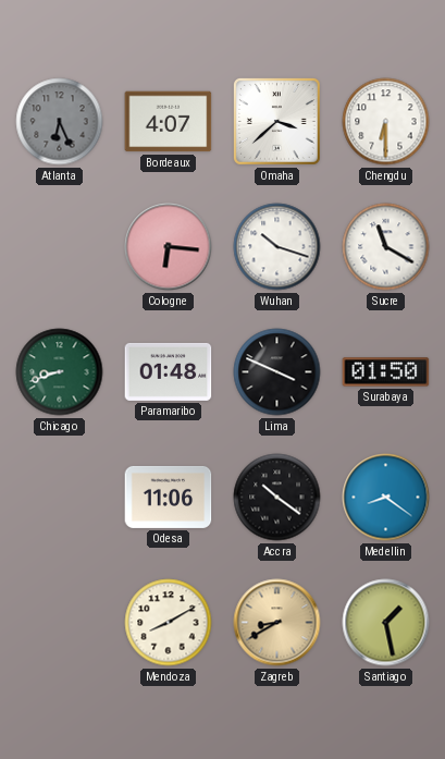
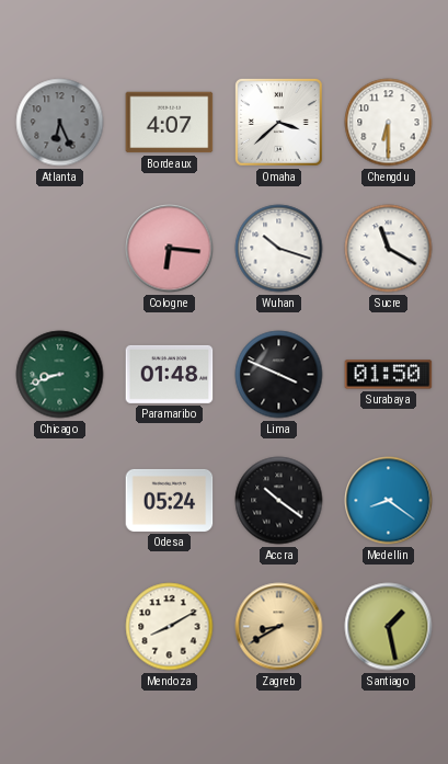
Odesa: 11:06 -> 05:24 (170, 500)
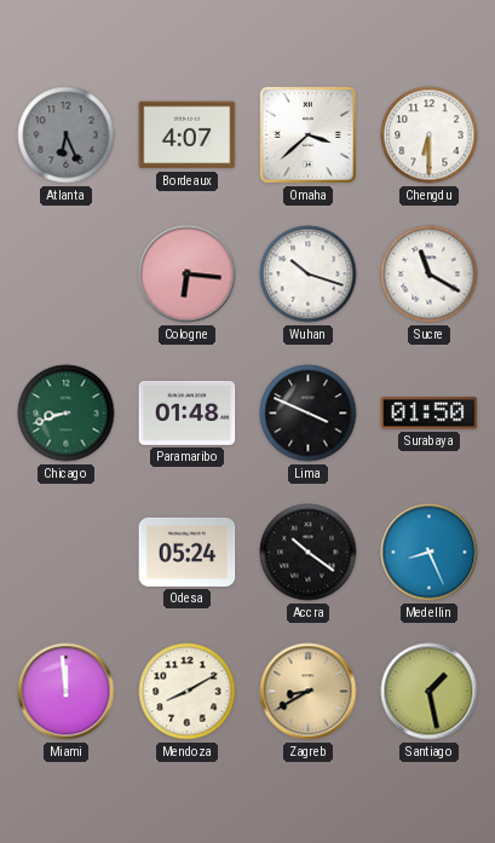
Medellin: 8:21 -> 8:26 (430, 553)
Miami: none -> 11:59 (67, 692)
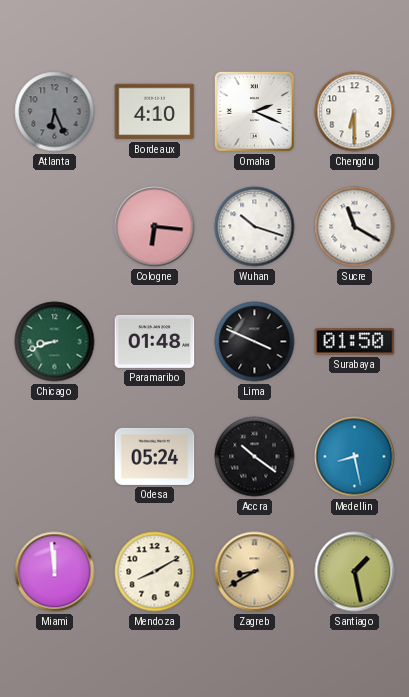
Bordeaux: 4:07 -> 4:10 (155, 112)
Omaha: 3:38 -> 2:19 (254, 111)
Medellin: 8:26 -> 8:28 (355, 457)
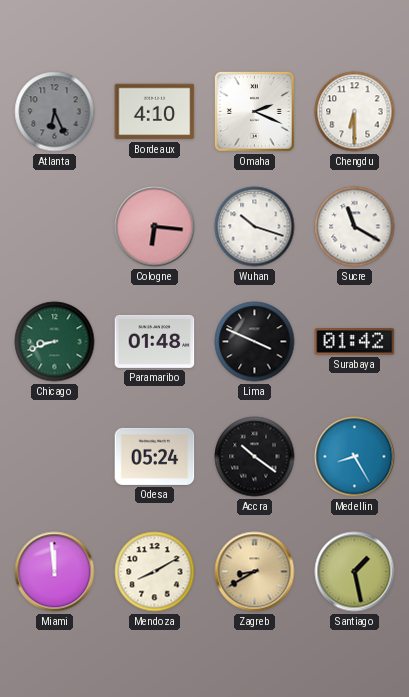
Surabaya: 01:50 -> 01:42 (355, 342)
Medellin: 8:28 -> 8:25 (355, 457)
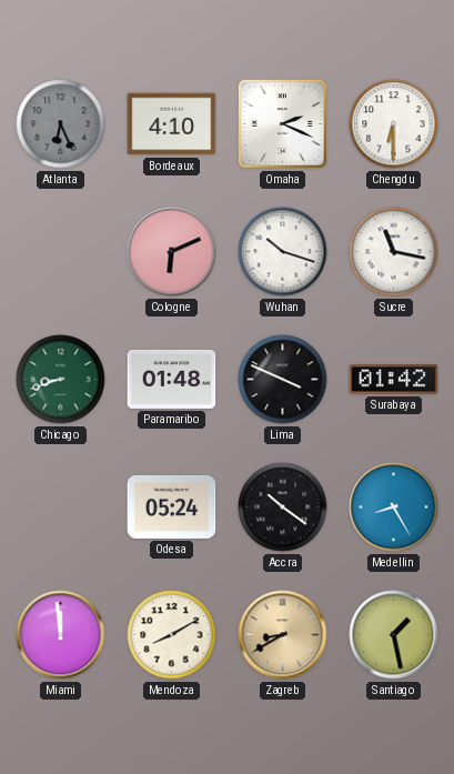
Cologne: 6:16 -> 6:11 (172, 252)
Sucre: 11:20 -> 11:17 (394, 252)
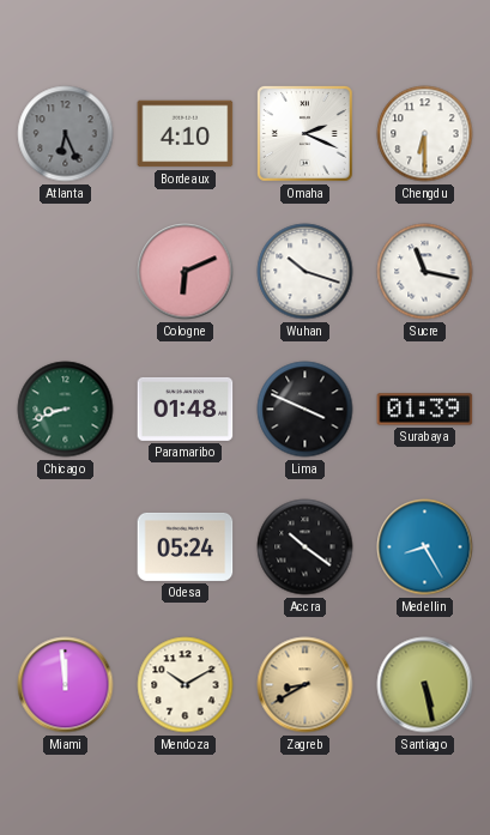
Surabaya: 01:42 -> 01:39 (425, 410)
Mendoza: 8:10 -> 10:10 (186, 685)
Santiago: 1:28 -> 5:28 (425, 685)
